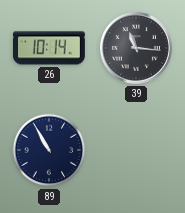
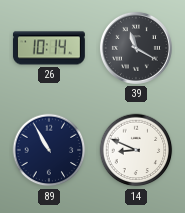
39: 11:16 -> 11:20 (136, 48)
14: none -> 8:49 (136, 150)
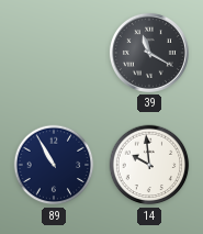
26: 10:14 -> none (49, 48)
14: 8:49 -> 9:59 (149, 165)
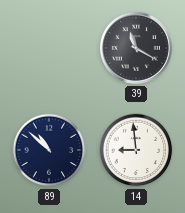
89: 10:55 -> 10:52 (49, 150)
14: 9:59 -> 8:59 (136, 150)
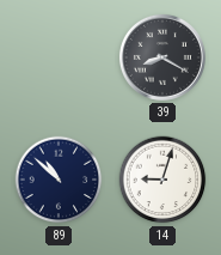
39: 11:20 -> 8:20 (162, 57)
14: 8:59 -> 9:03 (162, 180)
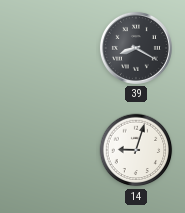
89: 10:52 -> none (59, 180)
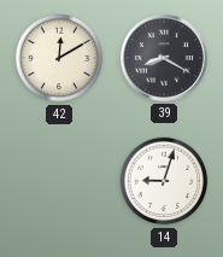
42: none -> 12:10 (59, 58)
